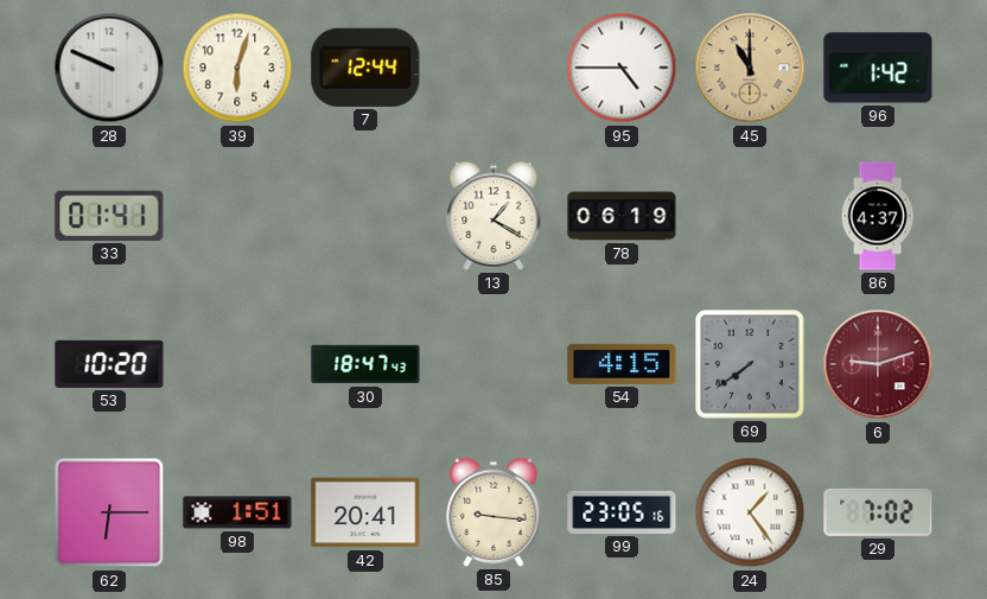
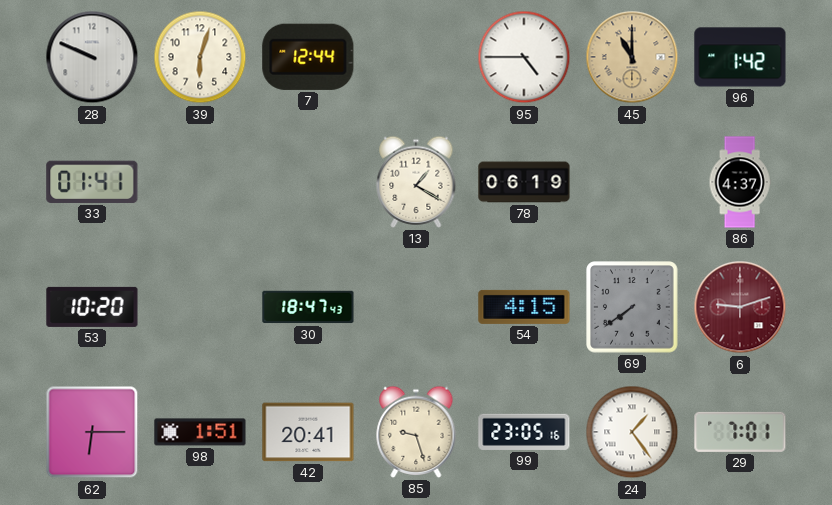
85: 9:16 -> 9:27 (416, 432)
29: 7:02 -> 7:01 (740, 432)
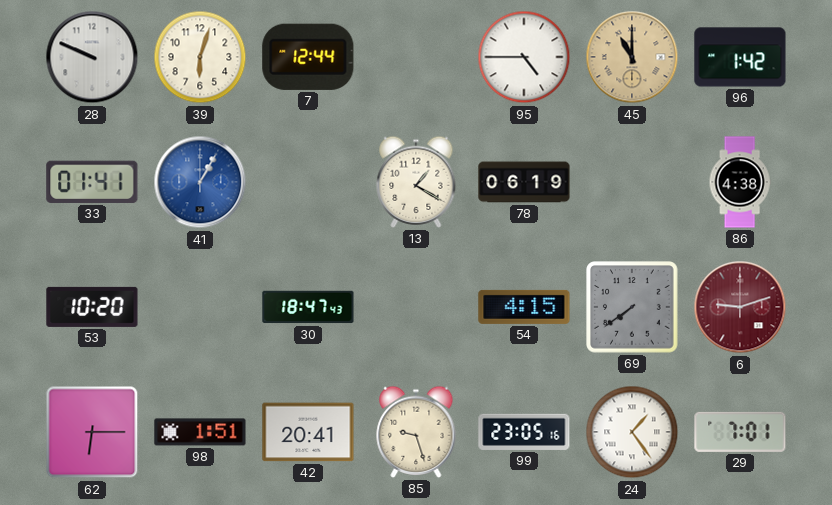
41: none -> 1:05 (200, 182)
86: 4:37 -> 4:38 (740, 182)
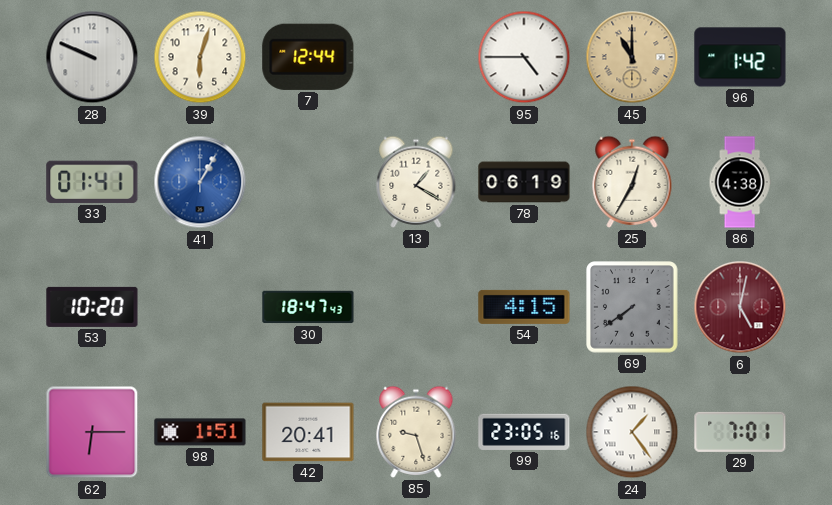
25: none -> 12:35 (632, 182)
6: 9:12 -> 5:02 (740, 307)
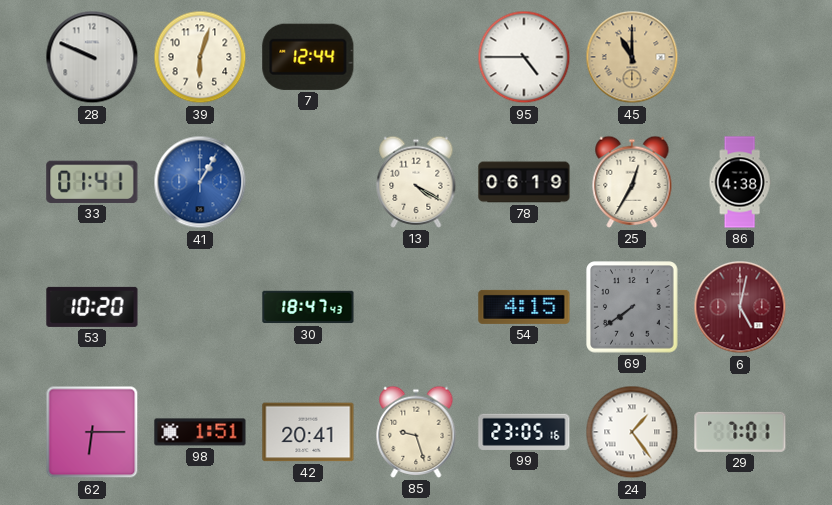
96: 1:42 -> none (740, 57)
13: 1:20 -> 4:20 (416, 182)
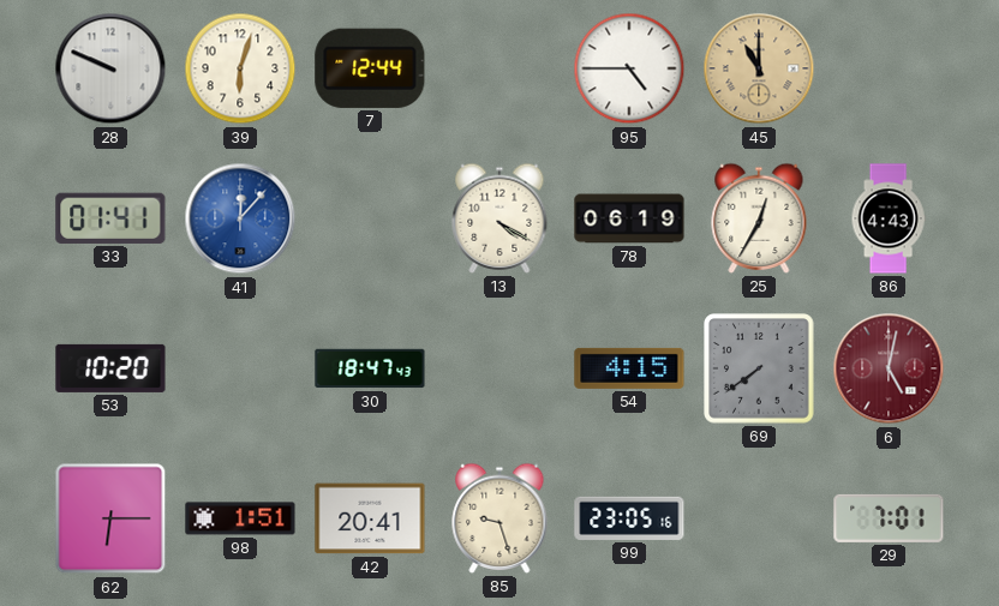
41: 1:05 -> 12:07 (240, 218)
86: 4:38 -> 4:43 (889, 218)
24: 1:24 -> none (632, 432)
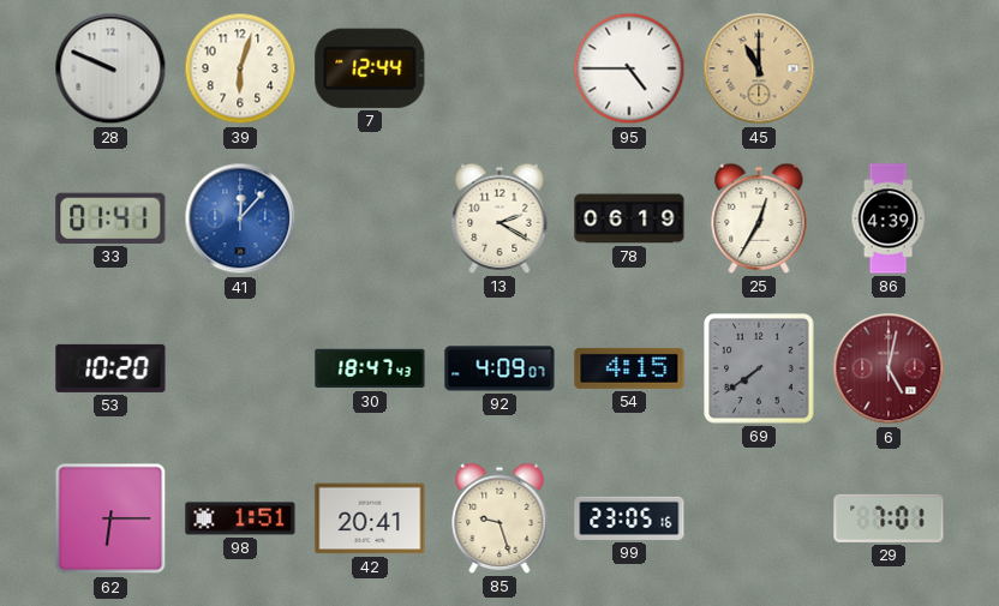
13: 4:20 -> 2:20 (499, 218)
86: 4:43 -> 4:39 (889, 218)
92: none -> 4:09 (499, 368)
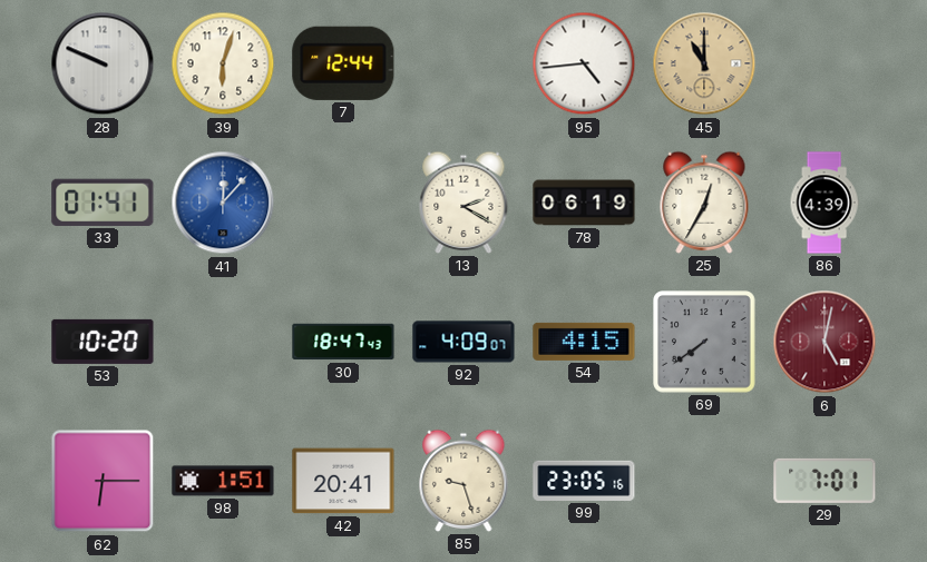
95: 4:45 -> 4:44 (584, 63)
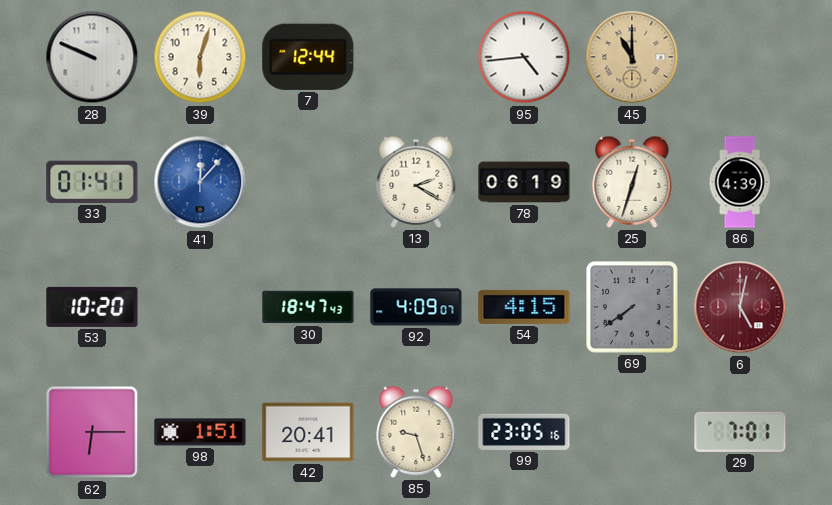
25: 12:35 -> 12:33 (632, 182)
